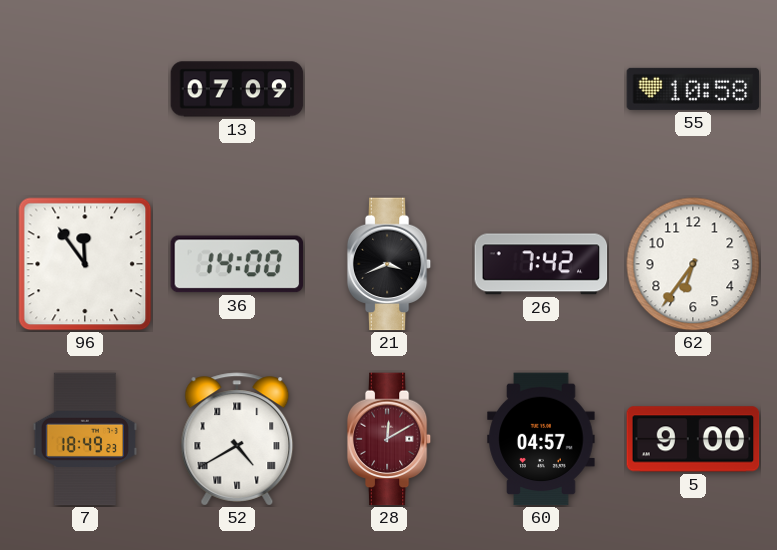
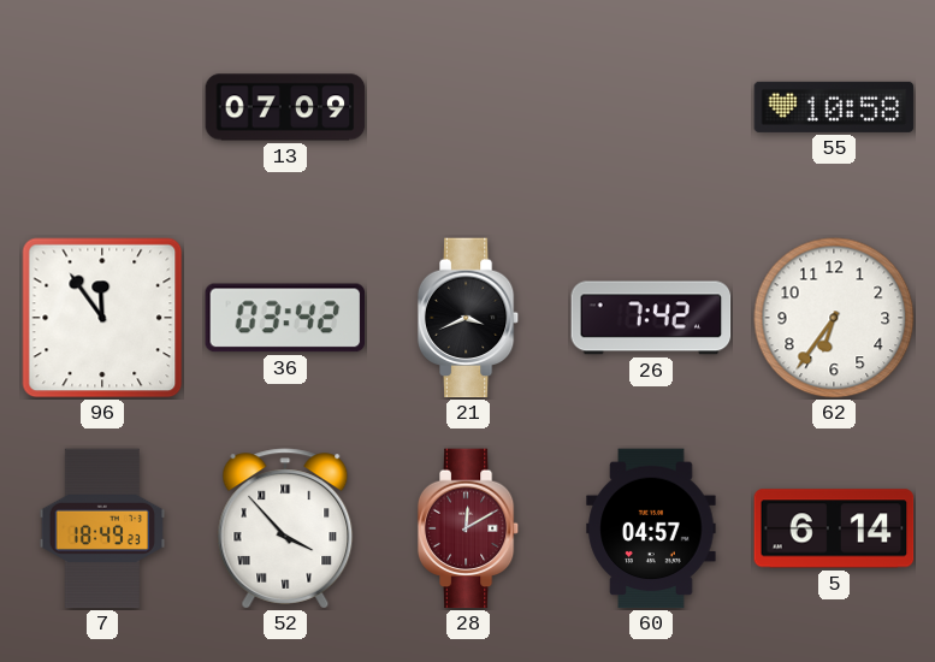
36: 14:00 -> 03:42 (285, 318)
52: 4:40 -> 3:53 (285, 528)
5: 9:00 -> 6:14 (834, 528)
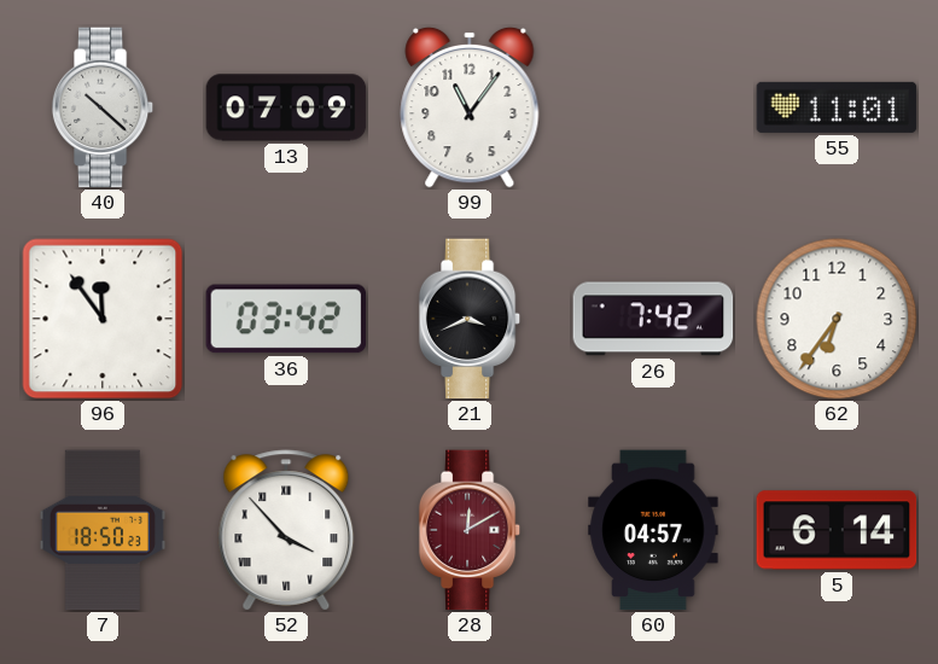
40: none -> 10:22 (103, 107)
99: none -> 11:06 (470, 107)
55: 10:58 -> 11:01 (837, 107)
7: 18:49 -> 18:50 (101, 530)
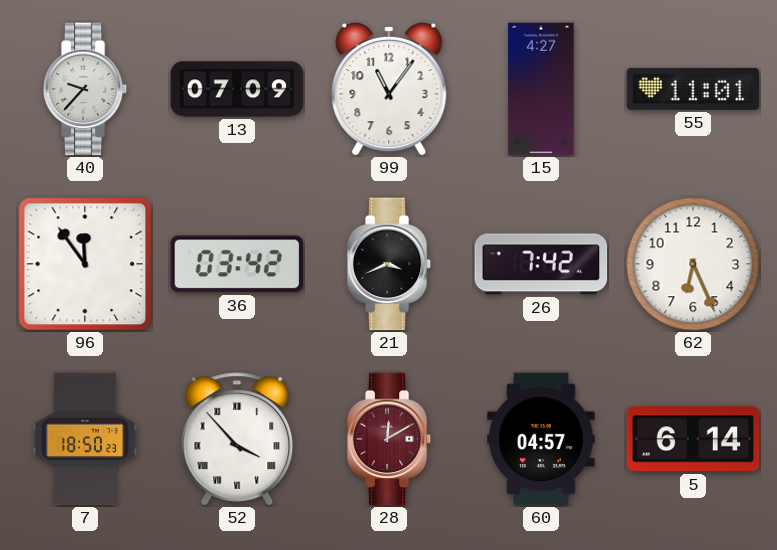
40: 10:22 -> 9:37 (85, 89)
15: none -> 4:27 (541, 89)
62: 6:36 -> 6:26 (693, 264)
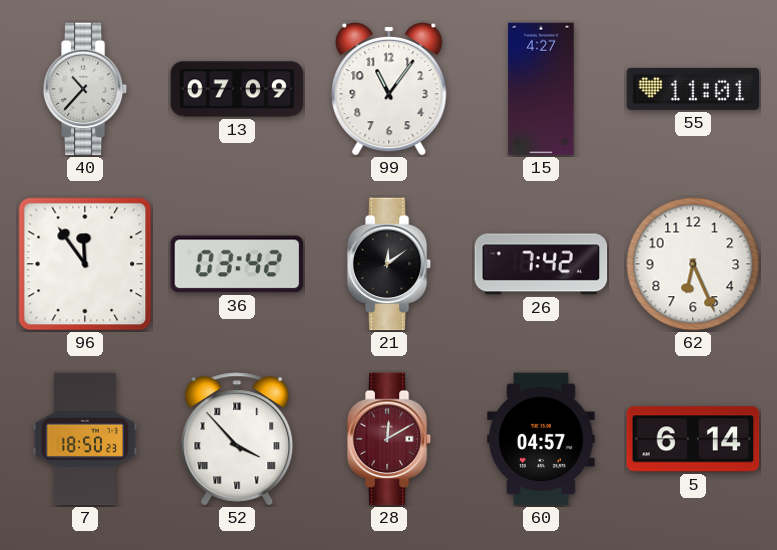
40: 9:37 -> 10:37 (85, 89)
21: 3:41 -> 12:09 (389, 264)
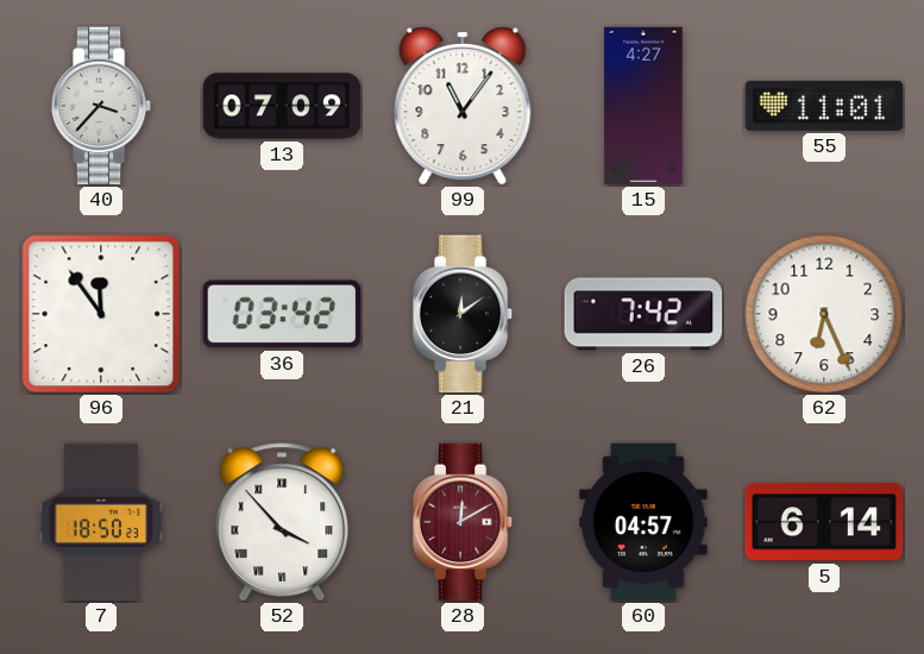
40: 10:37 -> 3:37 (101, 106)
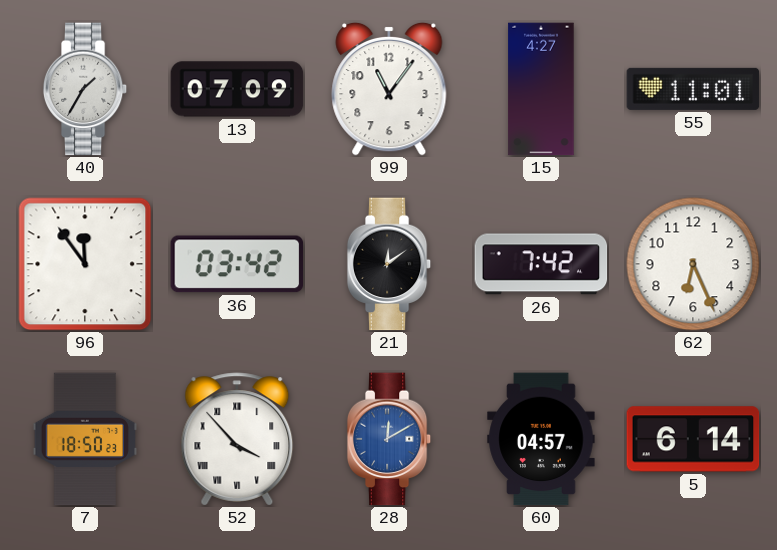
40: 3:37 -> 1:35 (85, 89)
28 dial: burgundy -> blue (389, 439)
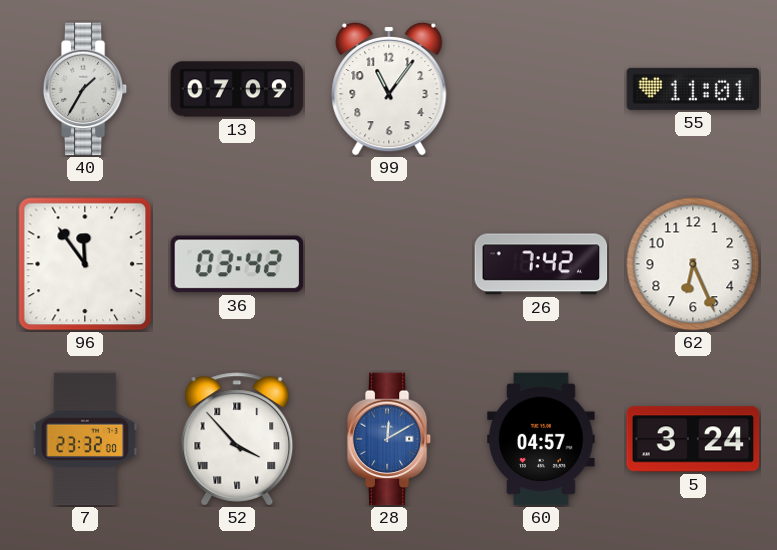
15: 4:27 -> none (541, 89)
21: 12:09 -> none (389, 264)
7: 18:50 -> 23:32 (84, 439)
5: 6:14 -> 3:24 (693, 439)
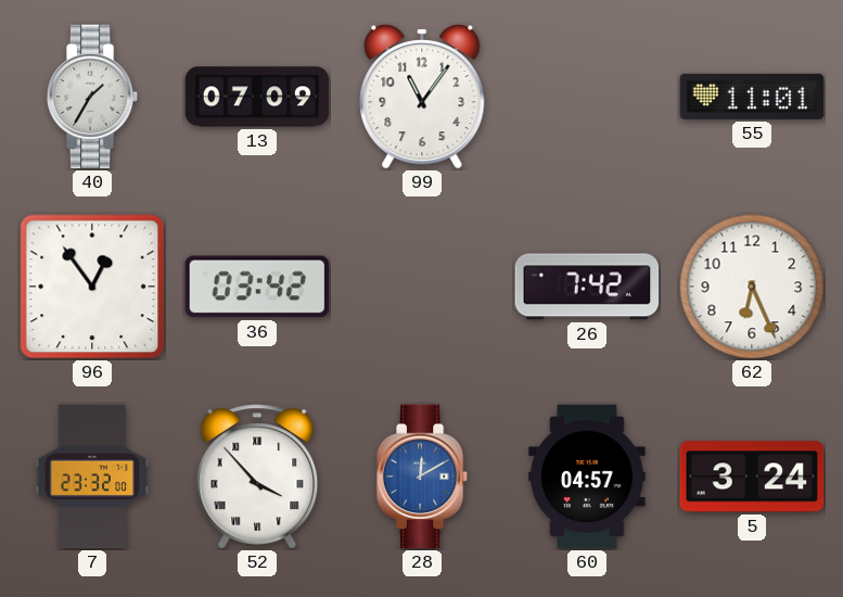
96: 11:54 -> 12:54 (92, 287)
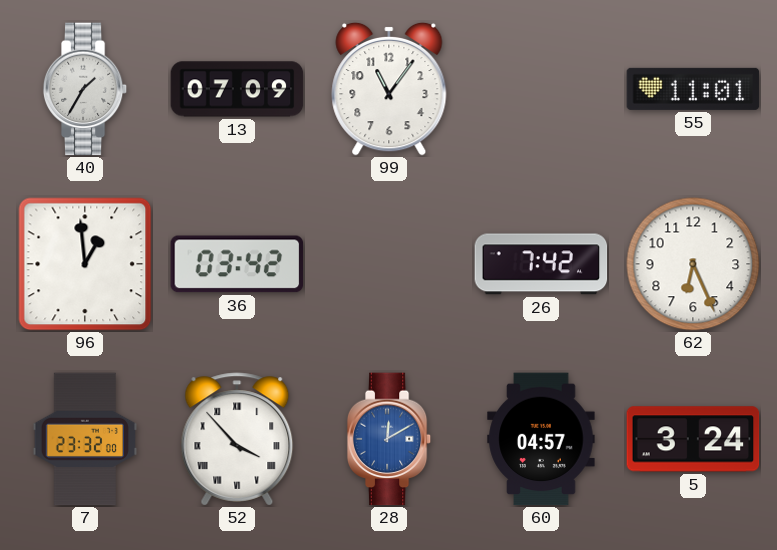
96: 12:54 -> 12:59 (85, 264)
